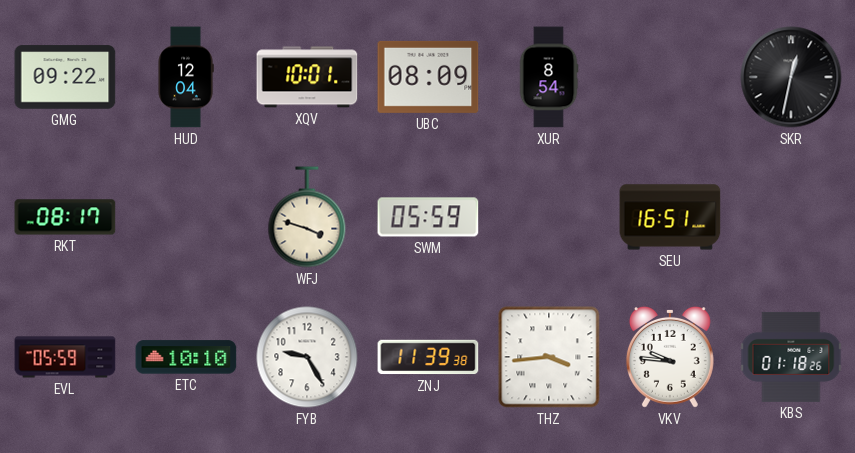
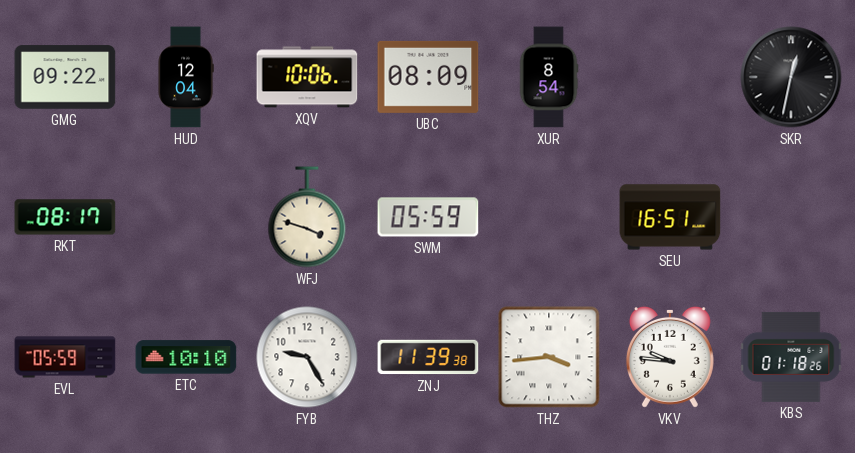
XQV: 10:01 -> 10:06 (307, 77)
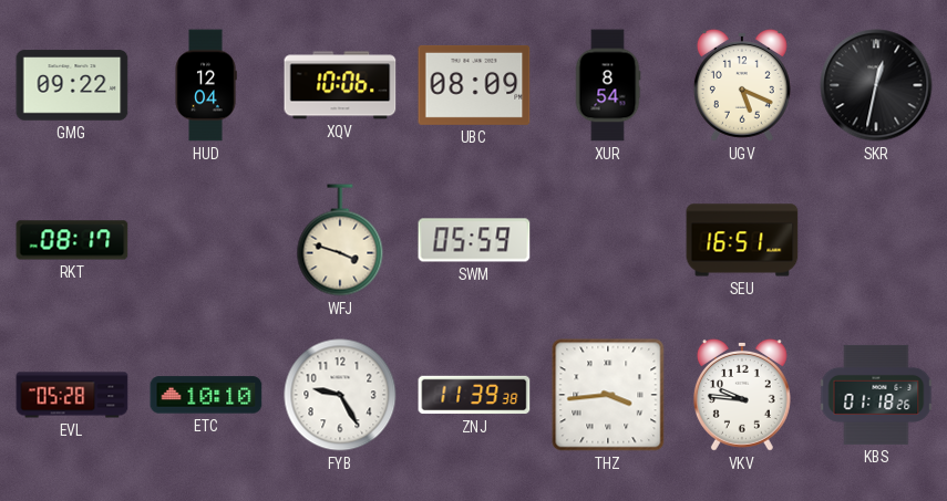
UGV: none -> 5:19 (742, 85)
EVL: 05:59 -> 05:28 (72, 395)
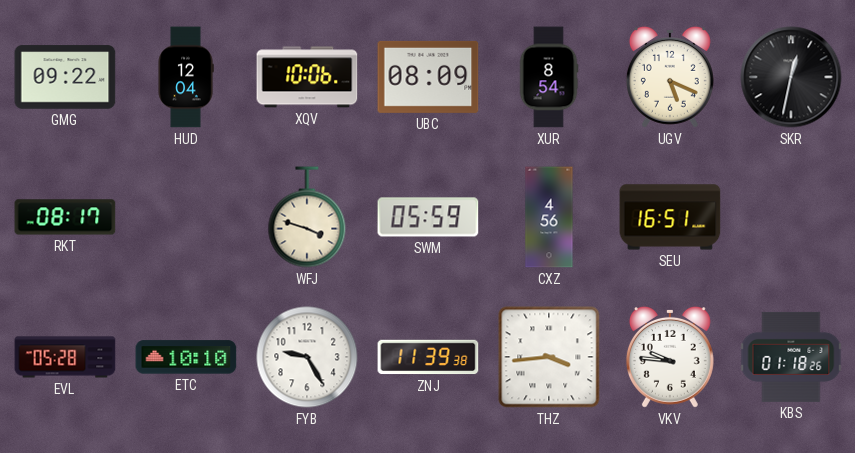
CXZ: none -> 4:56 (549, 217)
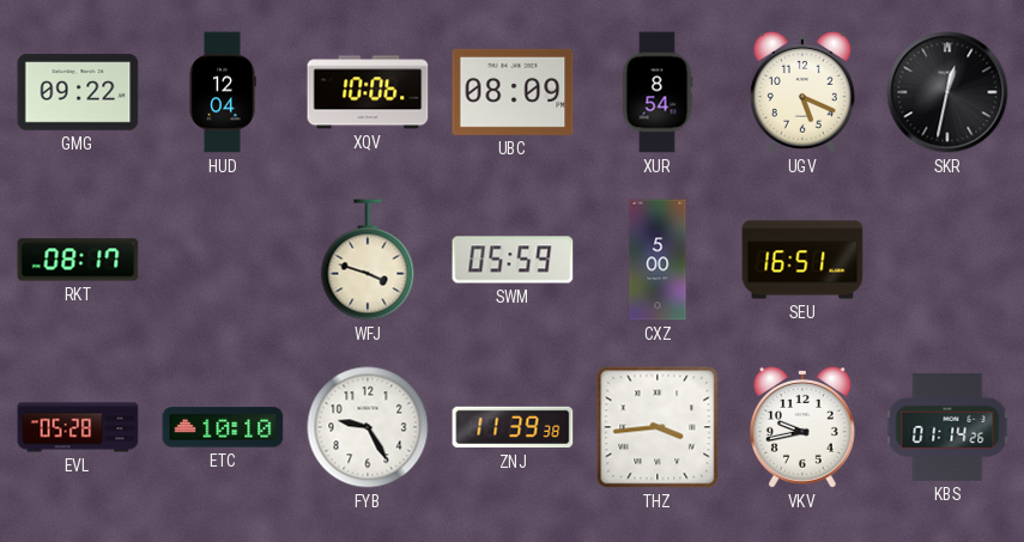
CXZ: 4:56 -> 5:00 (658, 260)
VKV: 9:46 -> 9:43 (802, 427)
KBS: 01:18 -> 01:14 (947, 427)
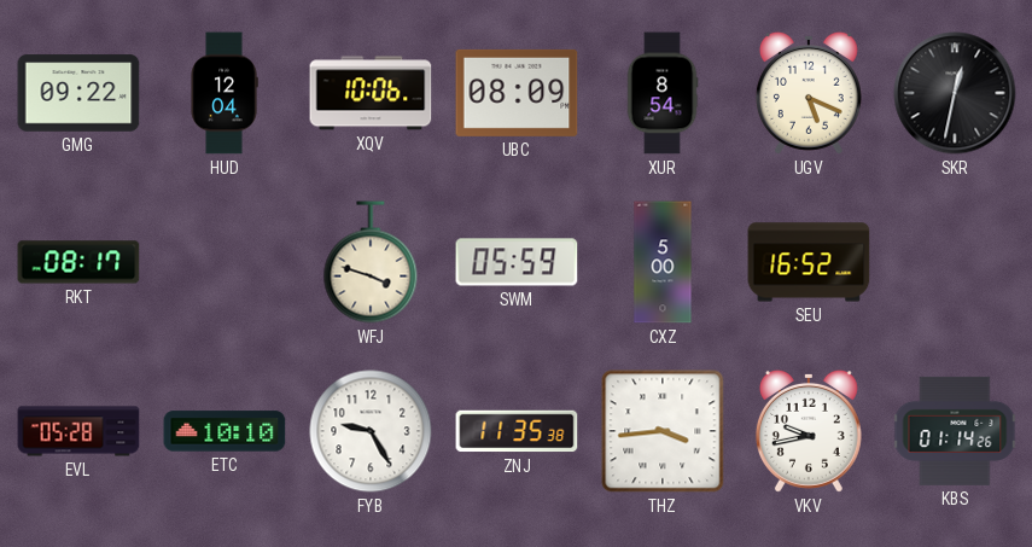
SEU: 16:51 -> 16:52 (809, 262)
ZNJ: 11:39 -> 11:35 (517, 431)
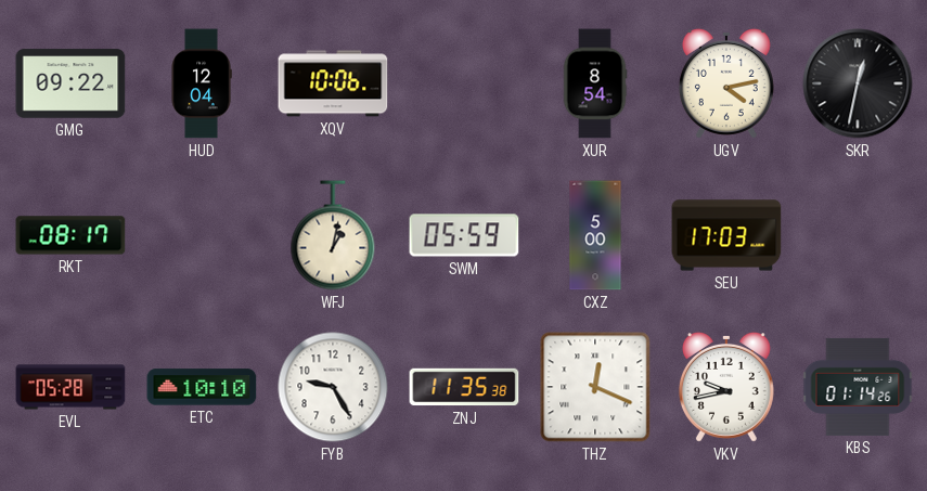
UBC: 08:09 -> none (517, 93)
UGV: 5:19 -> 4:13 (726, 83)
WFJ: 3:48 -> 1:02 (333, 235)
SEU: 16:52 -> 17:03 (726, 235)
THZ: 3:44 -> 12:19 (595, 387)
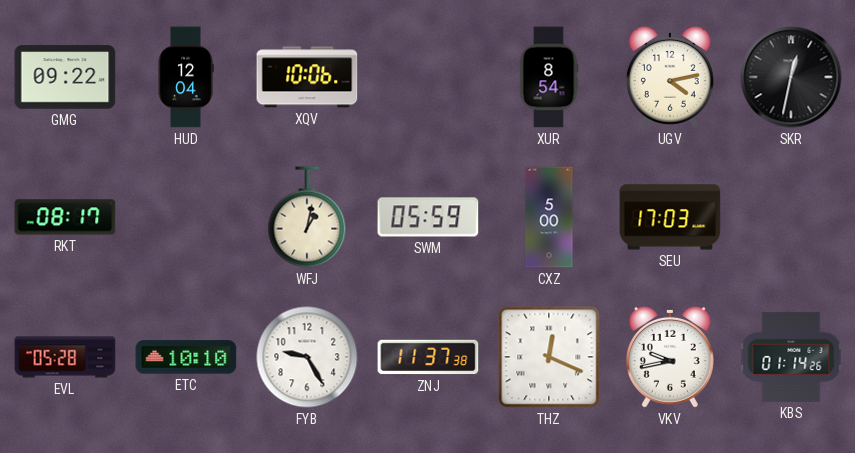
ZNJ: 11:35 -> 11:37 (428, 357)
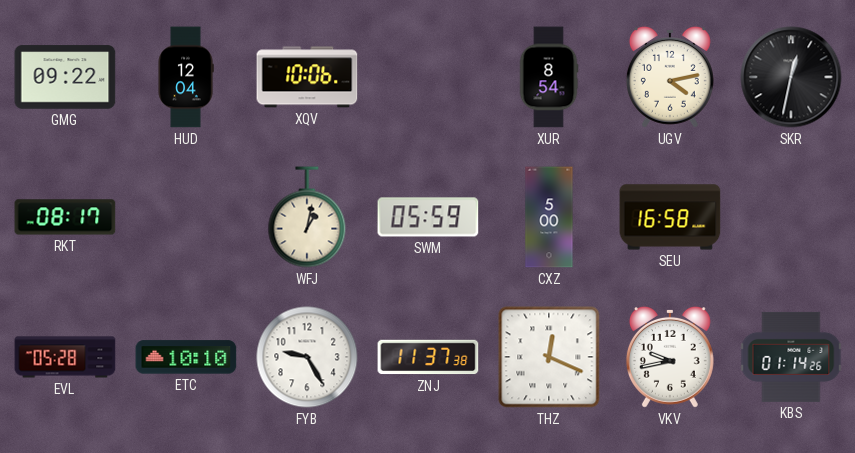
SEU: 17:03 -> 16:58 (670, 217)
